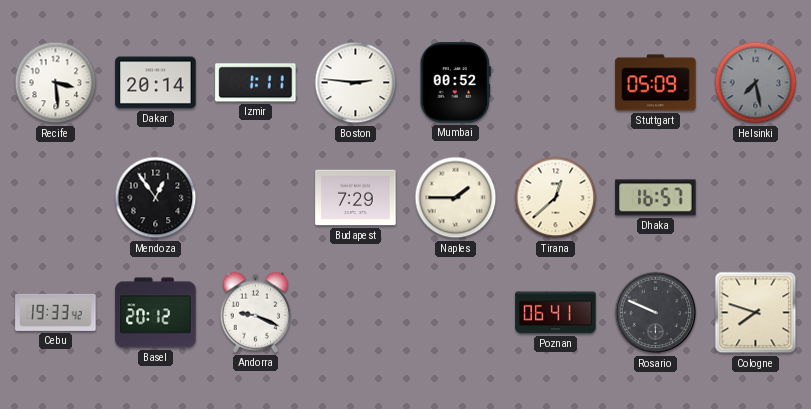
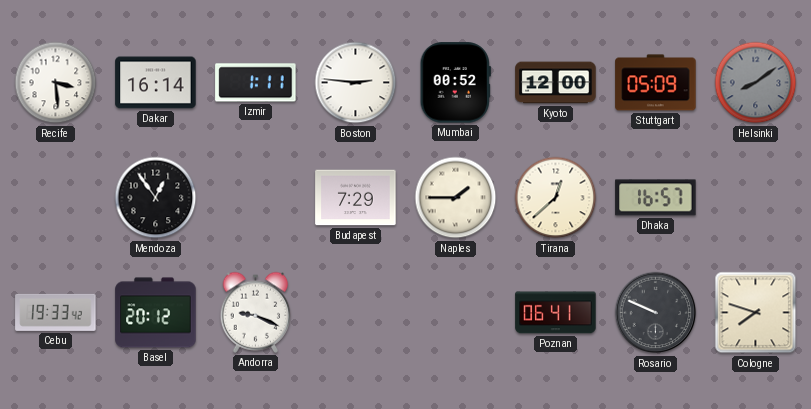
Dakar: 20:14 -> 16:14 (156, 83)
Kyoto: none -> 12:00 (556, 83)
Helsinki: 7:28 -> 8:09 (756, 83)
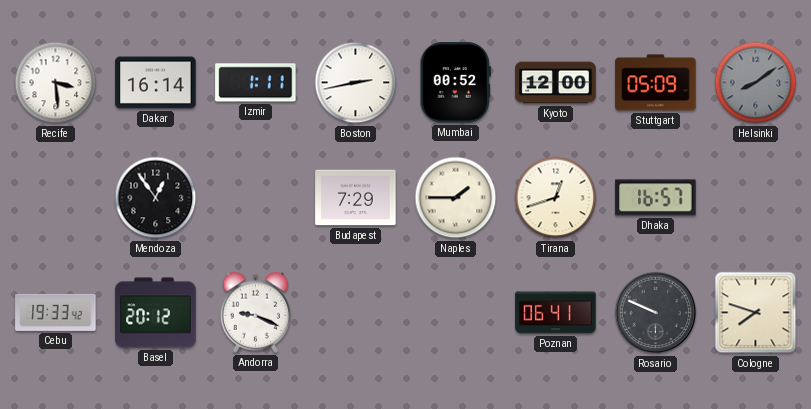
Boston: 2:46 -> 2:43 (356, 83)
Tirana: 12:38 -> 12:42 (556, 198)
